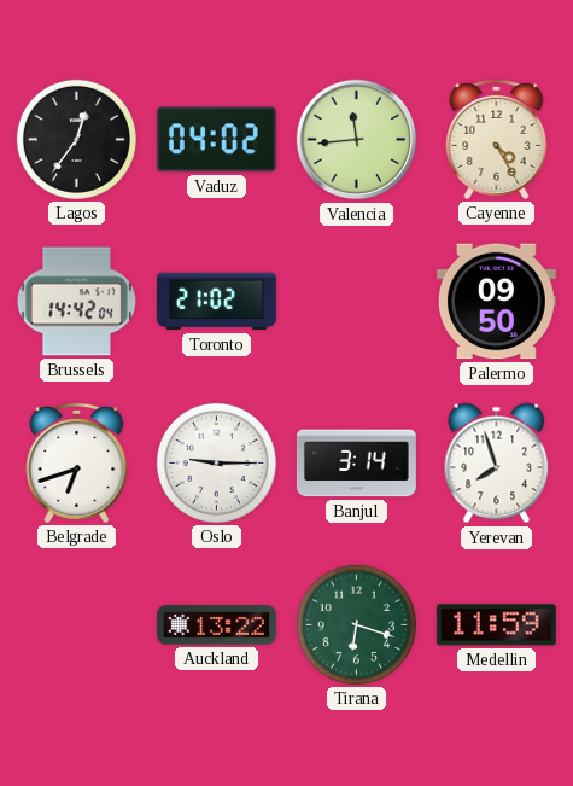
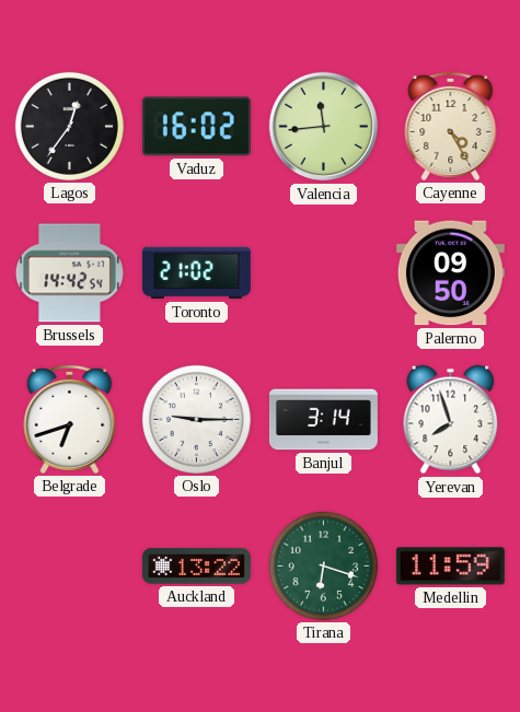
Vaduz: 04:02 -> 16:02 (196, 127)
Brussels: 14:42:04 -> 14:42:54 (69, 273)
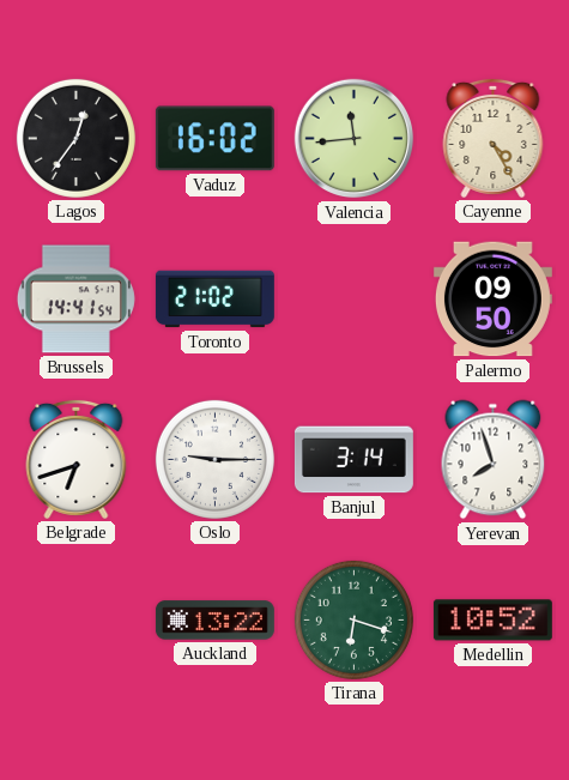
Brussels: 14:42 -> 14:41 (75, 300)
Medellin: 11:59 -> 10:52 (492, 621)
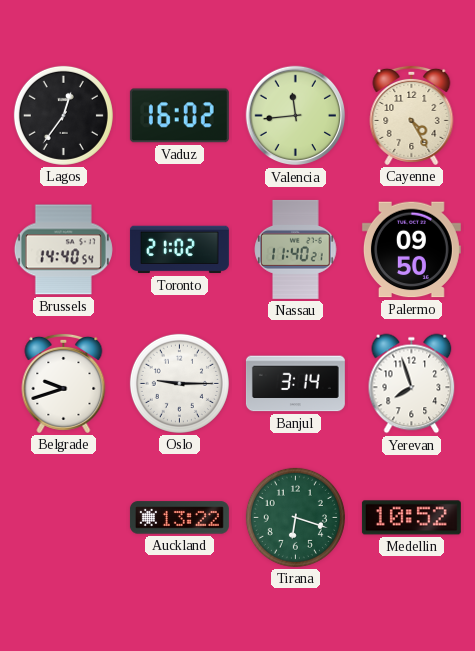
Brussels: 14:41 -> 14:40 (63, 250)
Nassau: none -> 11:40 (296, 249)
Belgrade: 6:42 -> 9:42 (64, 383)
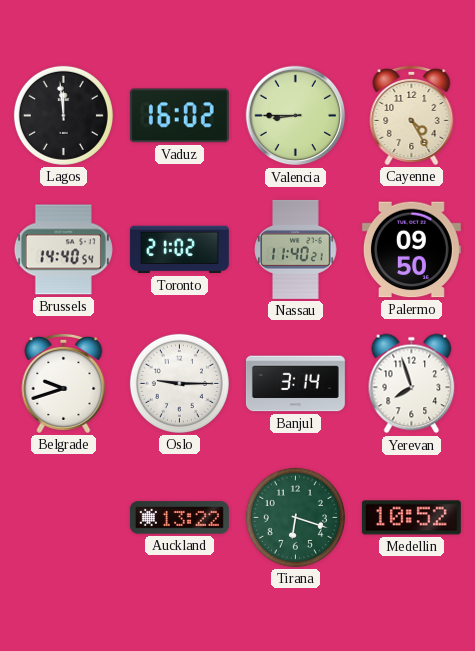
Lagos: 12:36 -> 11:59 (63, 115)
Valencia: 11:44 -> 8:45 (296, 116)
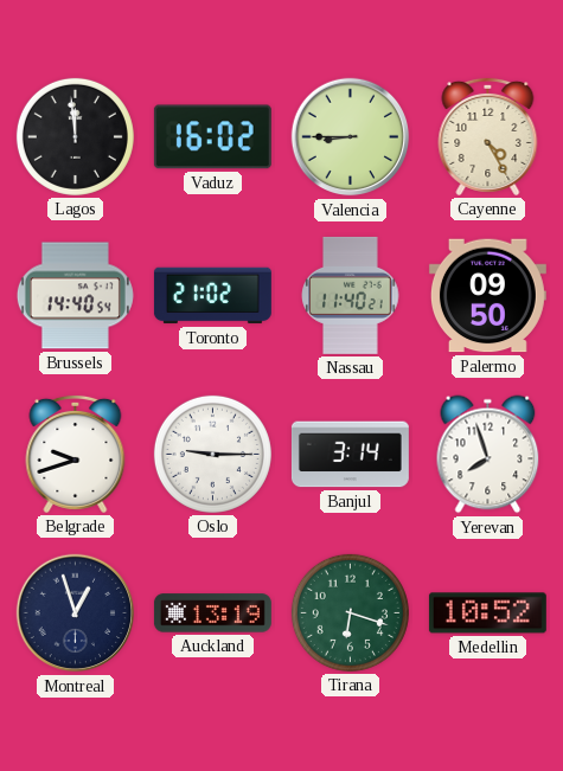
Montreal: none -> 12:57 (76, 613)
Auckland: 13:22 -> 13:19 (212, 613)
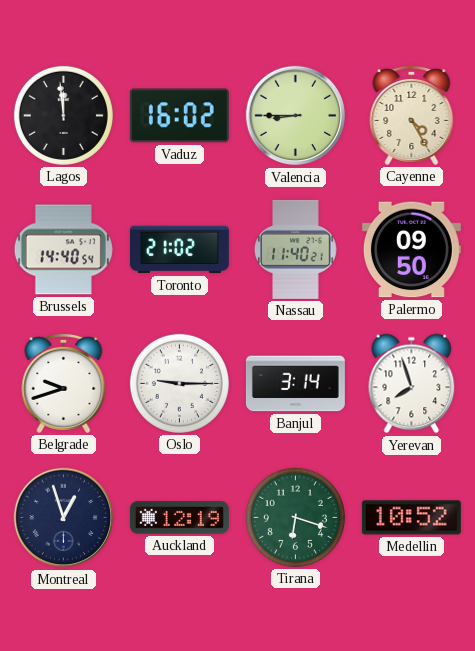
Auckland: 13:19 -> 12:19 (179, 518)
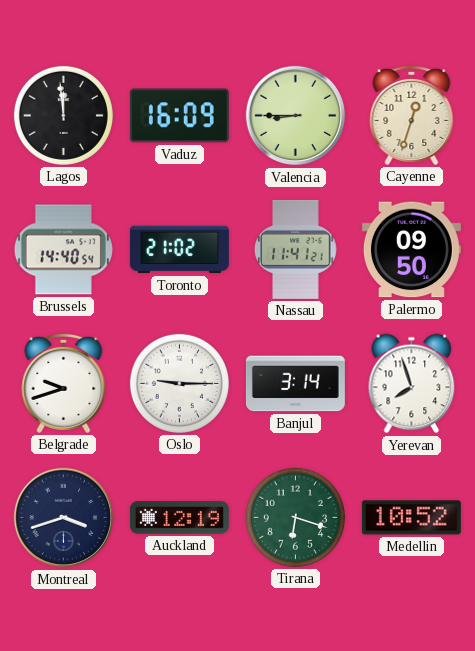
Vaduz: 16:02 -> 16:09 (179, 116)
Cayenne: 4:25 -> 12:33 (412, 115)
Nassau: 11:40 -> 11:41 (296, 249)
Montreal: 12:57 -> 3:42 (64, 518)
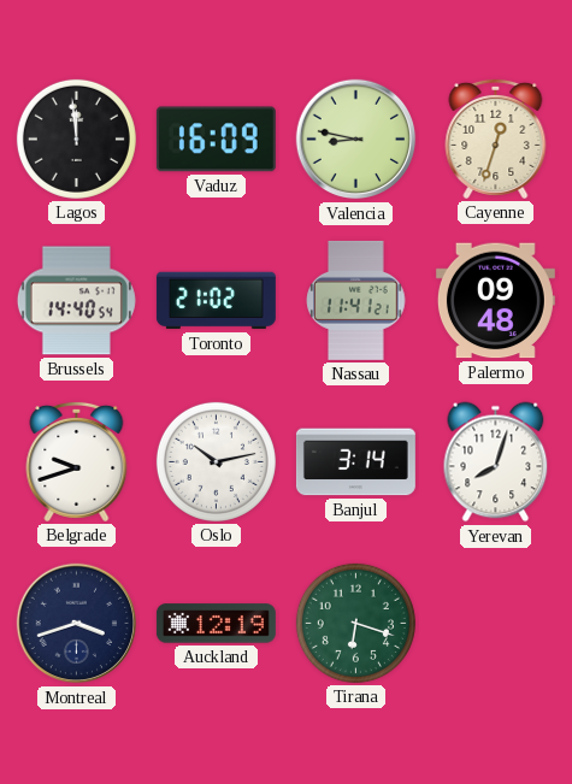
Valencia: 8:45 -> 8:47 (356, 140)
Palermo: 09:50 -> 09:48 (495, 301)
Oslo: 9:15 -> 10:13 (216, 461)
Yerevan: 7:57 -> 8:03 (496, 462)
Medellin: 10:52 -> none (411, 518)
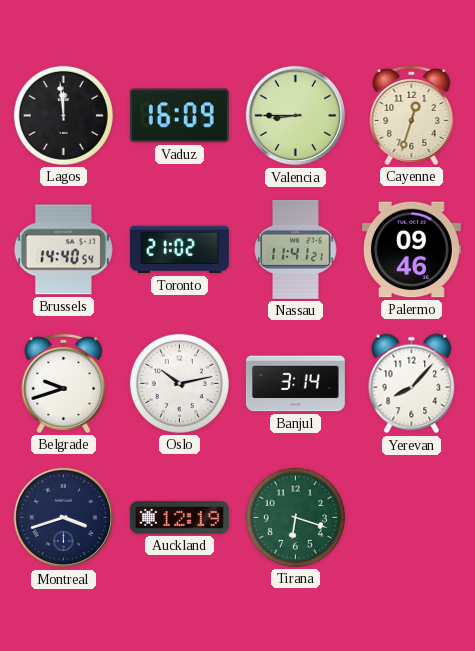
Valencia: 8:47 -> 8:45 (296, 116)
Palermo: 09:48 -> 09:46 (411, 250)
Yerevan: 8:03 -> 8:07 (412, 384)
